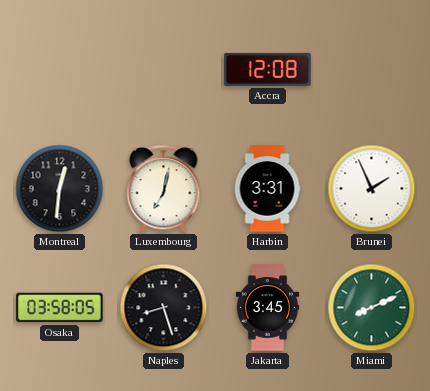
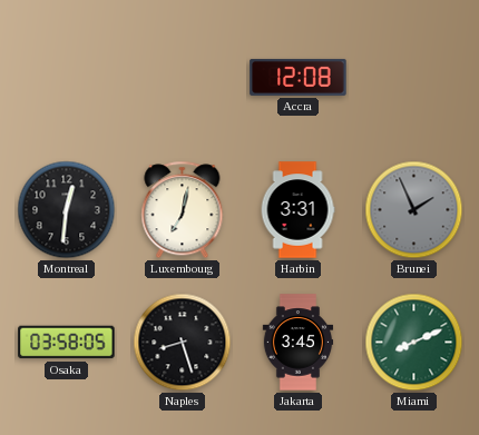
Brunei dial: white -> grey (414, 210)
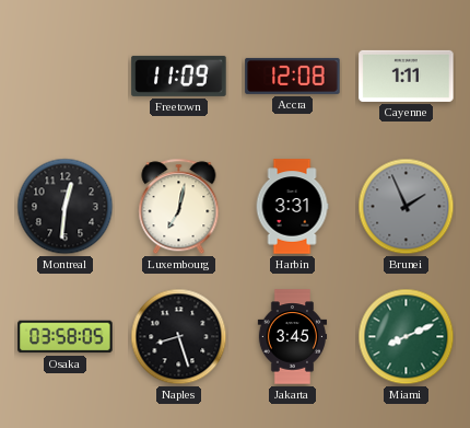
Freetown: none -> 11:09 (179, 76)
Cayenne: none -> 1:11 (407, 76)
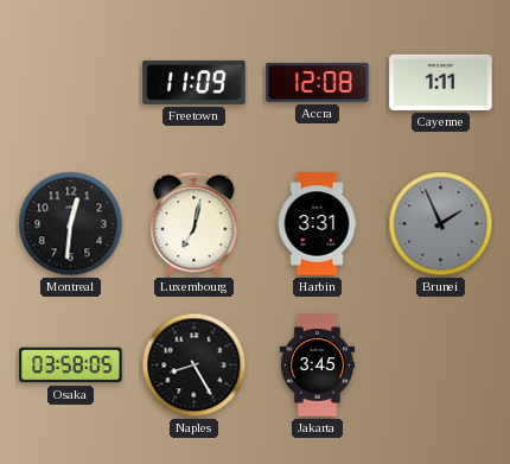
Naples: 8:27 -> 8:25 (195, 366)
Miami: 8:11 -> none (407, 337)
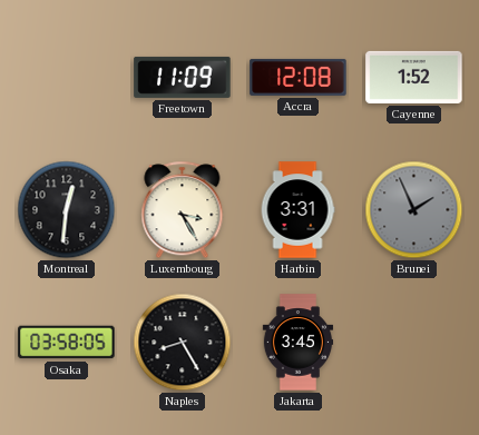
Cayenne: 1:11 -> 1:52 (414, 77)
Luxembourg: 7:02 -> 3:25 (183, 210)
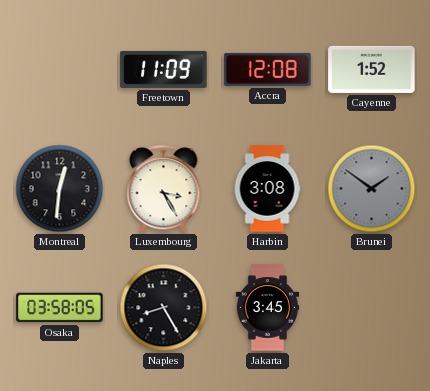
Harbin: 3:31 -> 3:08 (267, 189)
Brunei: 1:56 -> 1:51 (372, 189)
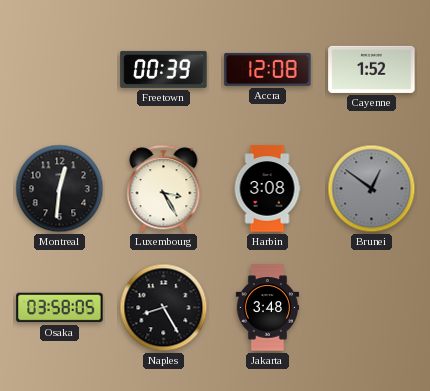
Freetown: 11:09 -> 00:39 (164, 69)
Brunei: 1:51 -> 12:51 (372, 189)
Jakarta: 3:45 -> 3:48 (268, 308)
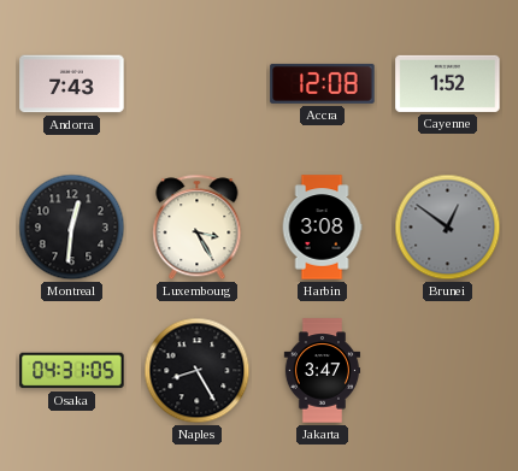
Andorra: none -> 7:43 (72, 84)
Freetown: 00:39 -> none (164, 69)
Osaka: 03:58 -> 04:31 (72, 371)
Jakarta: 3:48 -> 3:47 (323, 371)
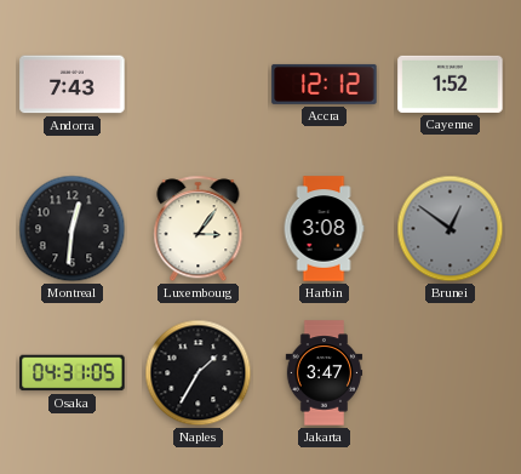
Accra: 12:08 -> 12:12 (325, 84)
Luxembourg: 3:25 -> 3:06 (199, 229)
Naples: 8:25 -> 1:35 (199, 373)
